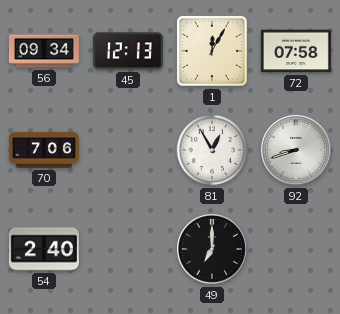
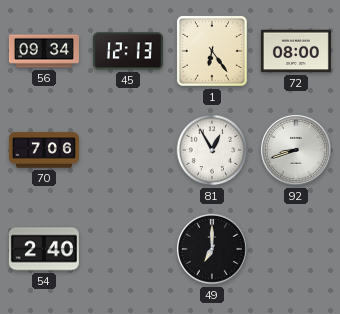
1: 12:05 -> 6:24 (213, 52)
72: 07:58 -> 08:00 (296, 51)
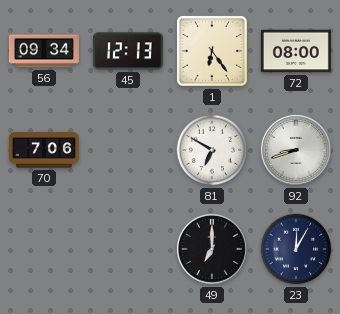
81: 12:55 -> 6:50 (212, 150)
54: 2:40 -> none (44, 249)
23: none -> 12:05 (296, 249)
